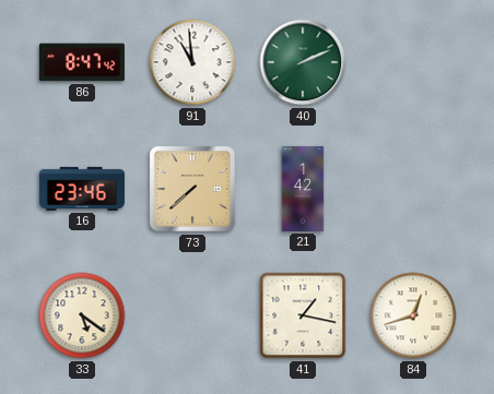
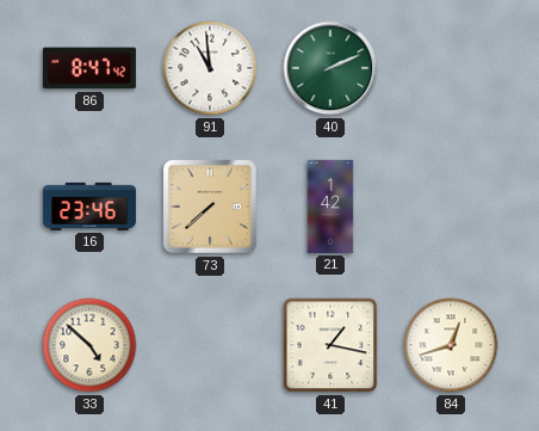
33: 5:21 -> 4:52 (89, 345)
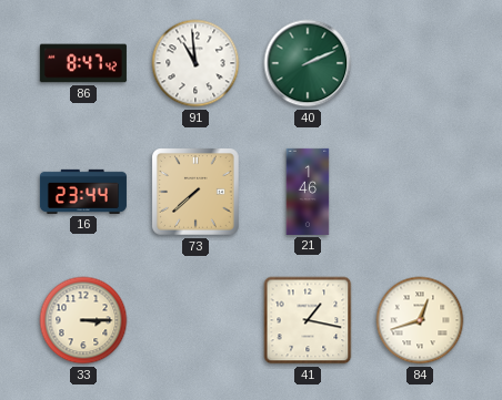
16: 23:46 -> 23:44 (83, 192)
21: 1:42 -> 1:46 (308, 192)
33: 4:52 -> 3:15 (83, 320)
